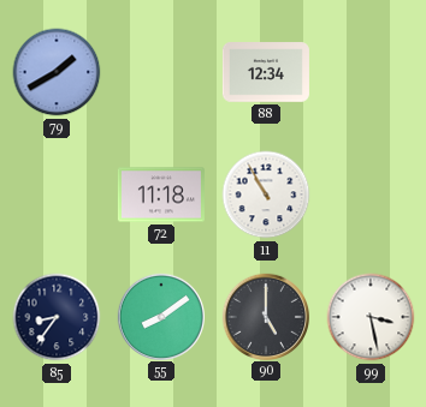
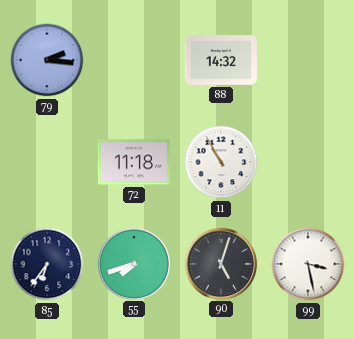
79: 1:40 -> 2:16 (47, 60)
88: 12:34 -> 14:32 (221, 60)
85: 8:36 -> 6:36 (47, 264)
55: 8:09 -> 7:42 (133, 263)
90: 5:00 -> 5:03 (220, 263)
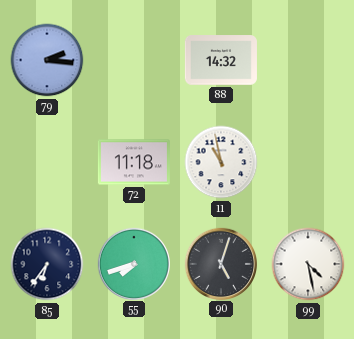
11: 10:55 -> 10:58 (221, 162)
99: 3:28 -> 4:28 (308, 264)
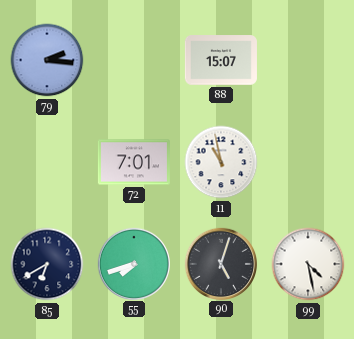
88: 14:32 -> 15:07 (221, 60)
72: 11:18 -> 7:01 (134, 162)
85: 6:36 -> 6:40 (47, 264)
